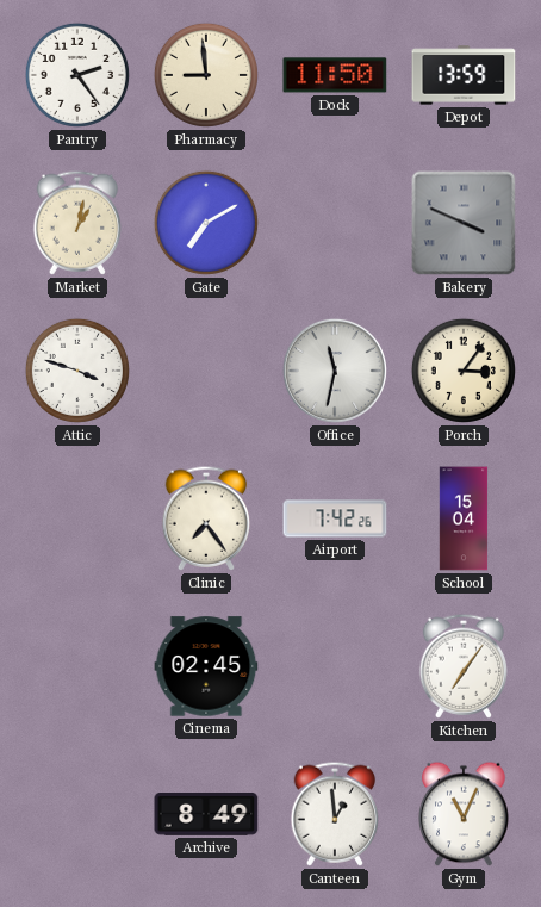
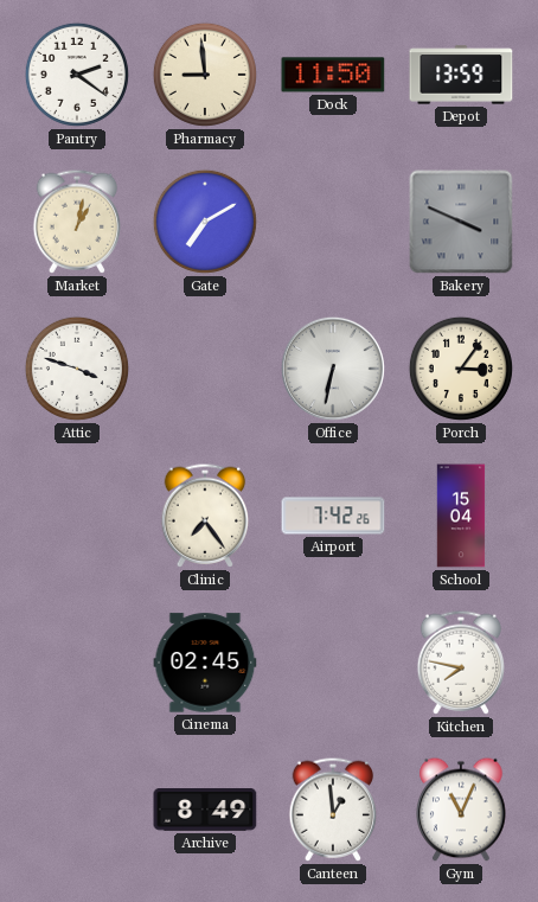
Pantry: 2:24 -> 2:21 (77, 75)
Office: 11:32 -> 6:32 (333, 369)
Kitchen: 7:06 -> 7:47 (461, 663)
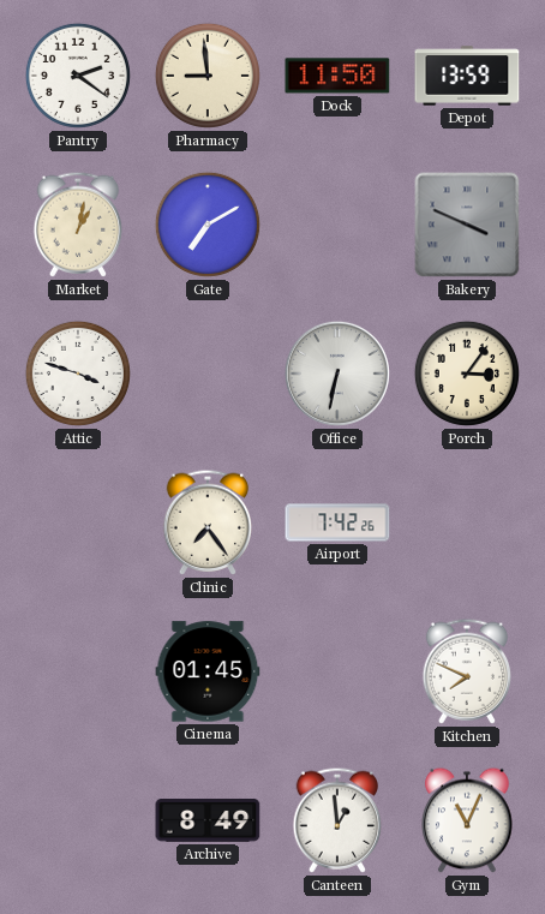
School: 15:04 -> none (461, 516)
Cinema: 02:45 -> 01:45 (208, 671)
Kitchen: 7:47 -> 7:49 (467, 671)
